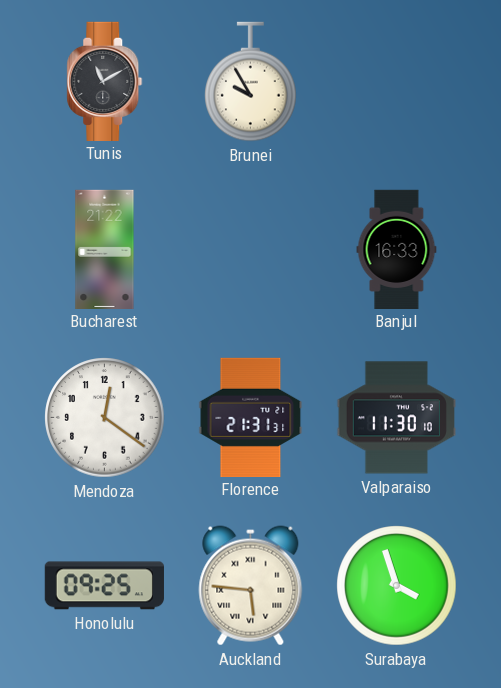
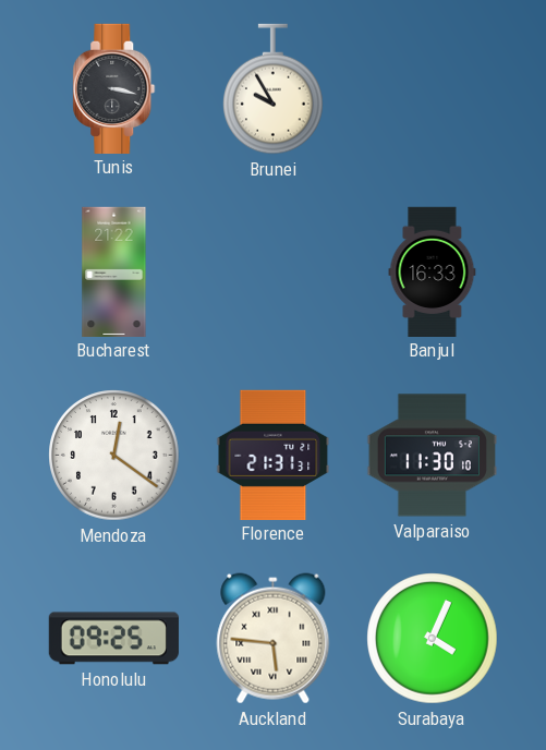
Tunis: 11:10 -> 3:17 (114, 88)
Surabaya: 3:57 -> 4:04 (433, 639)
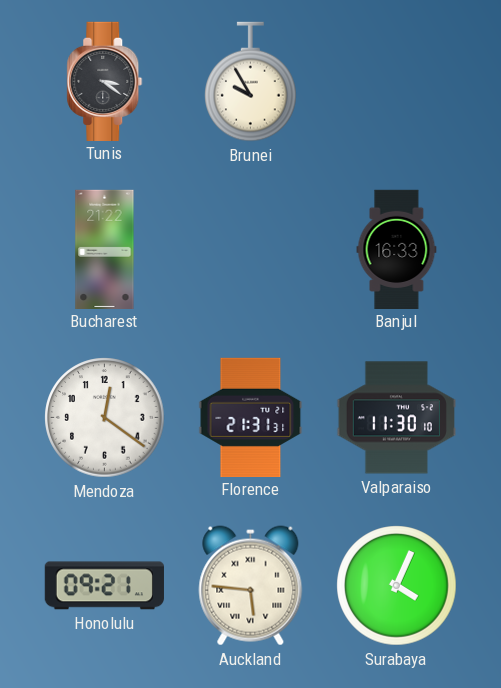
Tunis: 3:17 -> 3:21 (105, 81)
Honolulu: 09:25 -> 09:21 (104, 586)
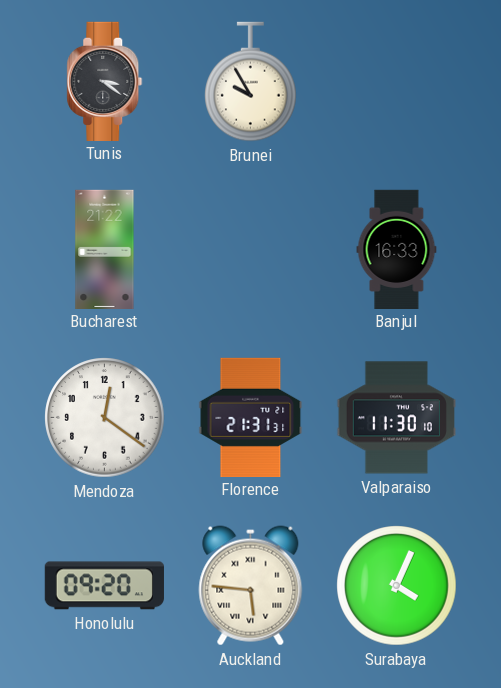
Honolulu: 09:21 -> 09:20 (104, 586)
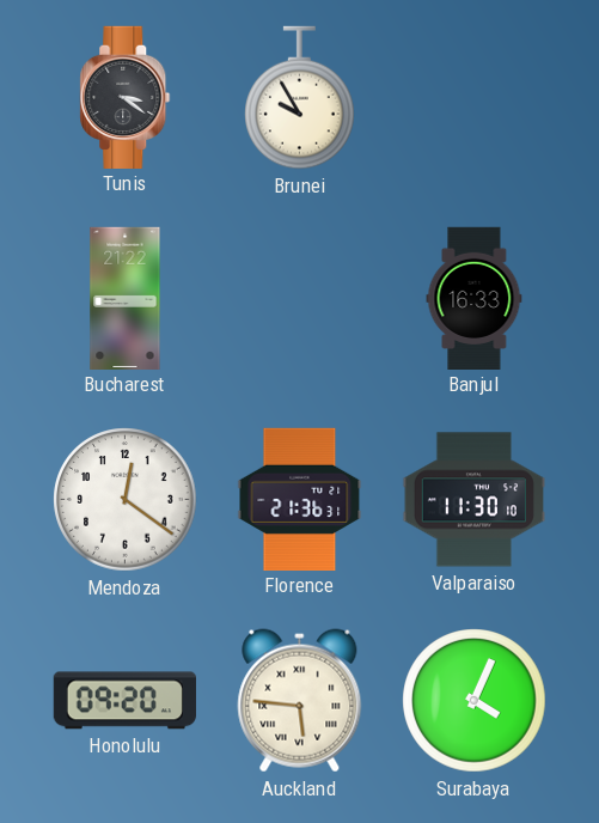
Florence: 21:31 -> 21:36 (300, 499)
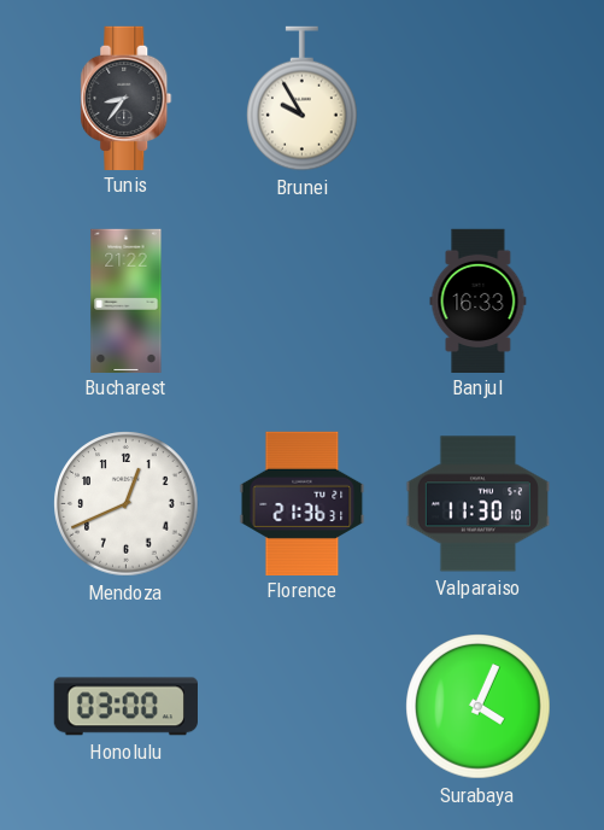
Tunis: 3:21 -> 8:36 (127, 98)
Mendoza: 12:21 -> 12:41 (127, 504)
Honolulu: 09:20 -> 03:00 (125, 707)
Auckland: 5:46 -> none (300, 701)
